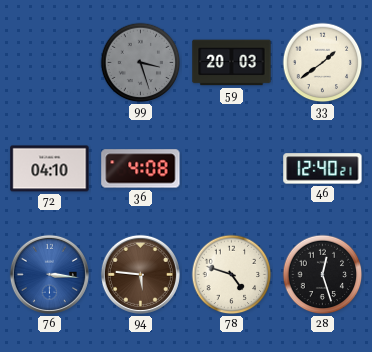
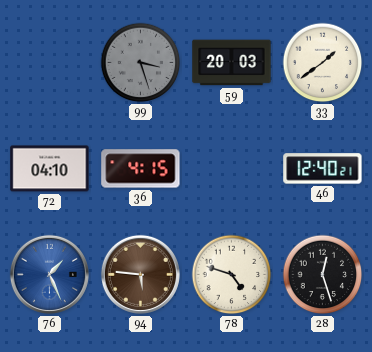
36: 4:08 -> 4:15 (141, 169)
76: 3:16 -> 1:26 (49, 274)
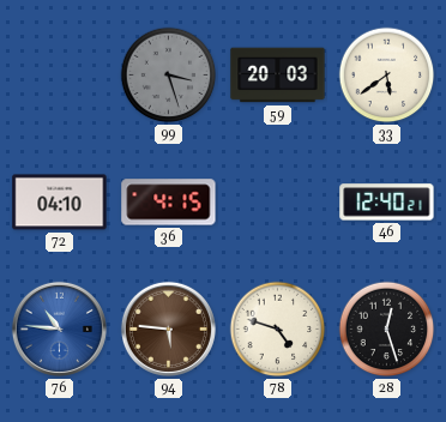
33: 1:39 -> 5:39 (387, 76)
76: 1:26 -> 10:46 (59, 328)
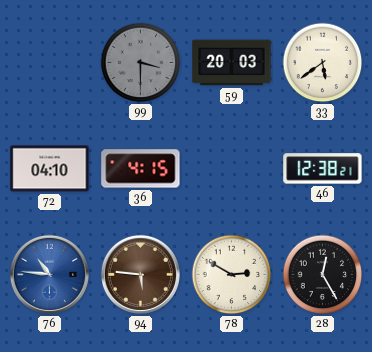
99: 3:27 -> 3:30 (141, 63)
46: 12:40 -> 12:38 (323, 169)
78: 4:48 -> 2:50 (232, 275)
28: 12:27 -> 12:25 (323, 275)
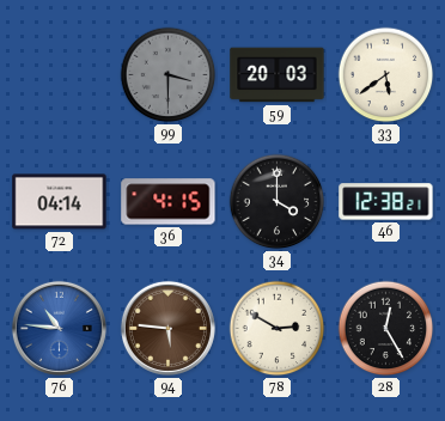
72: 04:10 -> 04:14 (60, 202)
34: none -> 4:00 (278, 202)
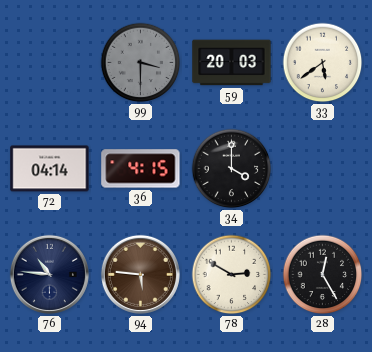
46: 12:38 -> none (386, 202)
76 dial: blue -> navy (49, 274)
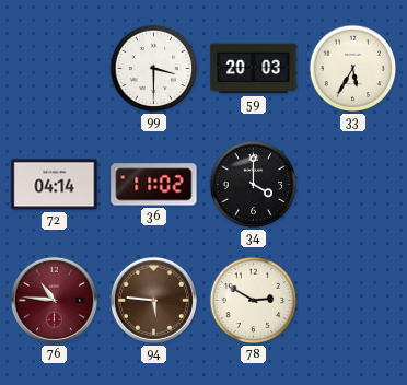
99 dial: grey -> white (154, 69)
33: 5:39 -> 5:35 (353, 69)
36: 4:15 -> 11:02 (154, 185)
76 dial: navy -> burgundy (54, 300)
28: 12:25 -> none (323, 275)
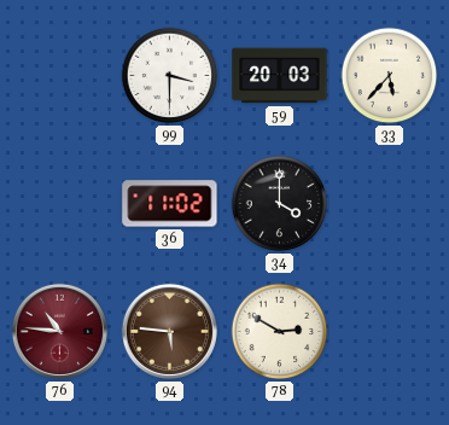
33: 5:35 -> 5:37 (390, 76)
72: 04:14 -> none (55, 185)
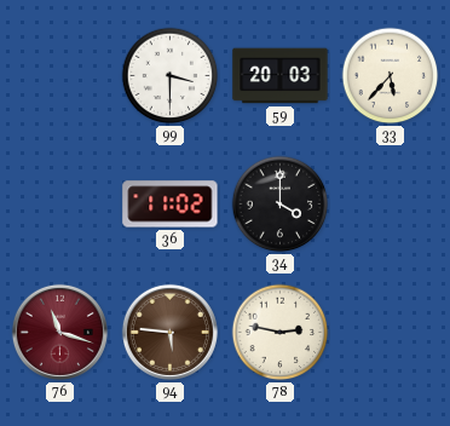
76: 10:46 -> 11:18 (59, 332)
78: 2:50 -> 2:47 (281, 333)
